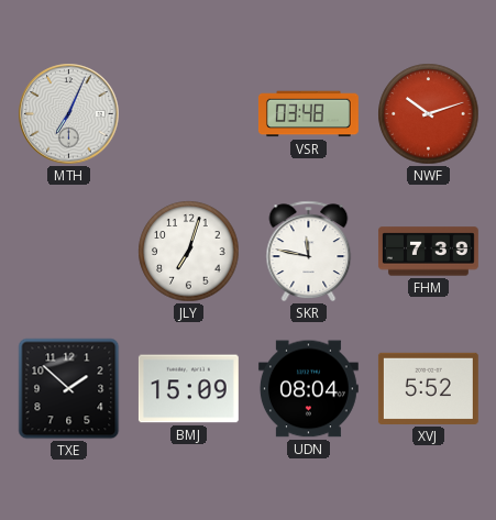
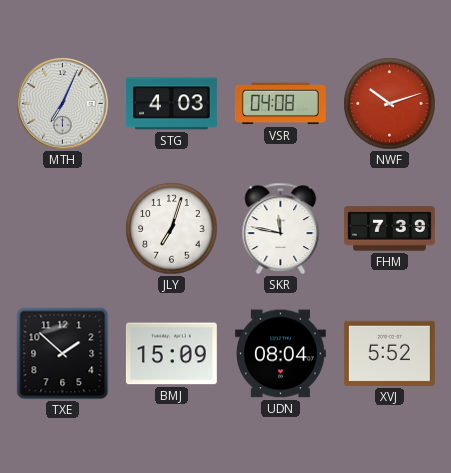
STG: none -> 4:03 (171, 104)
VSR: 03:48 -> 04:08 (280, 104)
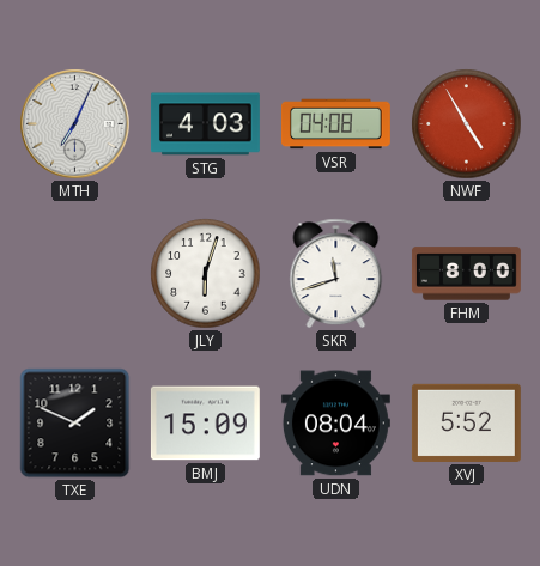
NWF: 10:12 -> 4:55 (467, 124)
JLY: 7:03 -> 6:03 (206, 274)
SKR: 11:47 -> 11:42 (336, 274)
FHM: 7:39 -> 8:00 (466, 274)
TXE: 1:52 -> 1:49 (75, 424)
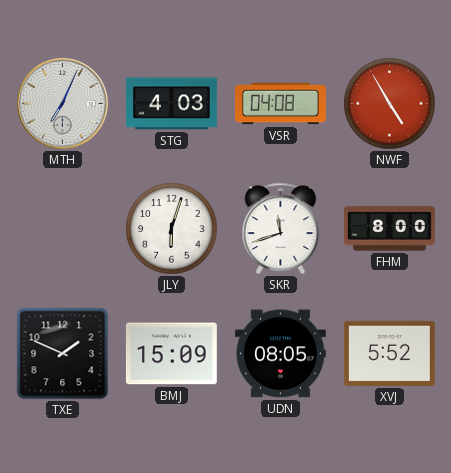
UDN: 08:04 -> 08:05 (280, 354)
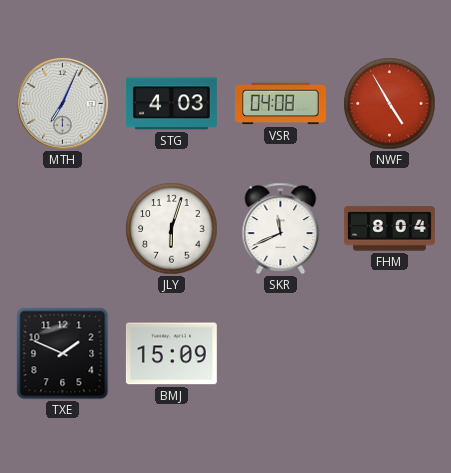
SKR: 11:42 -> 11:41 (281, 229)
FHM: 8:00 -> 8:04 (389, 229)
UDN: 08:05 -> none (280, 354)
XVJ: 5:52 -> none (389, 353)
